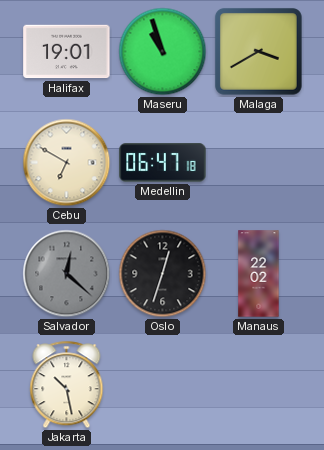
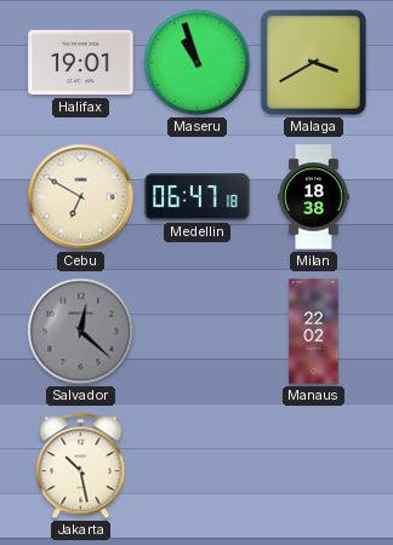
Milan: none -> 18:38 (314, 197)
Oslo: 12:33 -> none (163, 274)
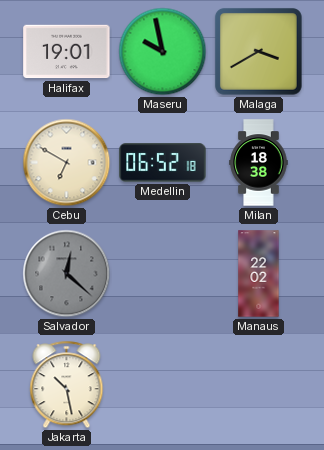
Maseru: 10:57 -> 9:58 (163, 52)
Medellin: 06:47 -> 06:52 (163, 163)
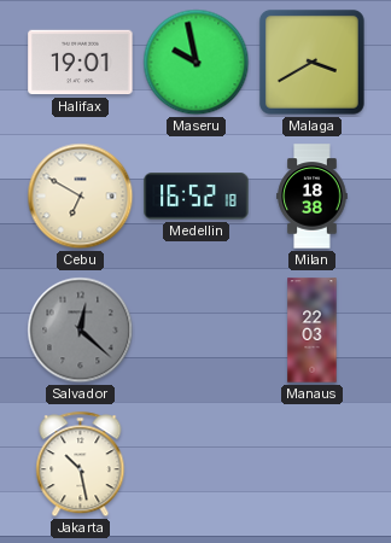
Medellin: 06:52 -> 16:52 (197, 197)
Manaus: 22:02 -> 22:03 (313, 331)
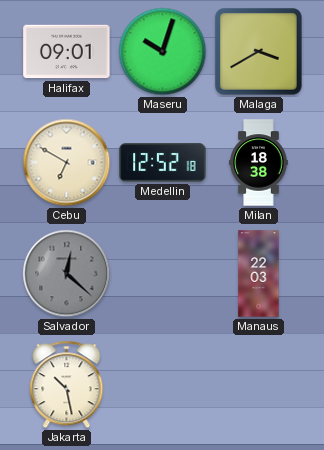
Halifax: 19:01 -> 09:01 (67, 52)
Maseru: 9:58 -> 10:03 (163, 52)
Medellin: 16:52 -> 12:52 (163, 163)
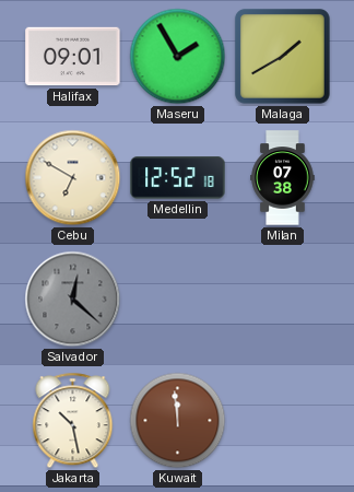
Maseru: 10:03 -> 1:55 (178, 57)
Malaga: 3:40 -> 1:40 (283, 57)
Milan: 18:38 -> 07:38 (283, 178)
Manaus: 22:03 -> none (259, 274)
Kuwait: none -> 11:59 (178, 421)
